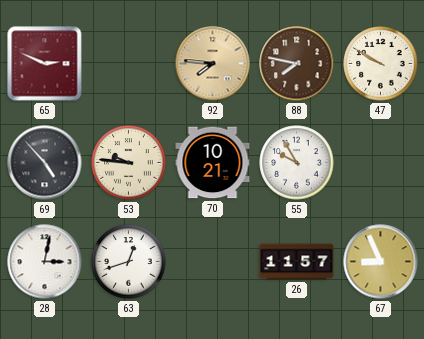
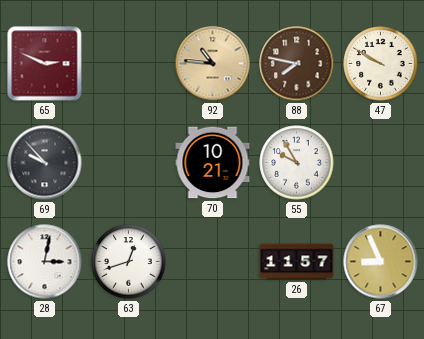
92: 7:46 -> 10:46 (213, 64)
69: 4:53 -> 9:53 (45, 163)
53: 9:46 -> none (129, 163)
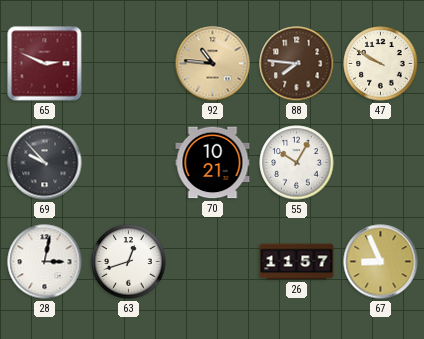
88: 7:47 -> 7:46 (297, 64)
55: 9:55 -> 10:05 (297, 163)
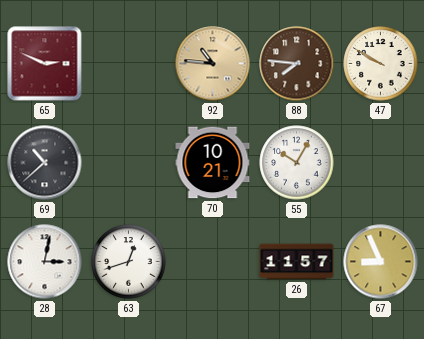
69: 9:53 -> 10:38 (45, 163)
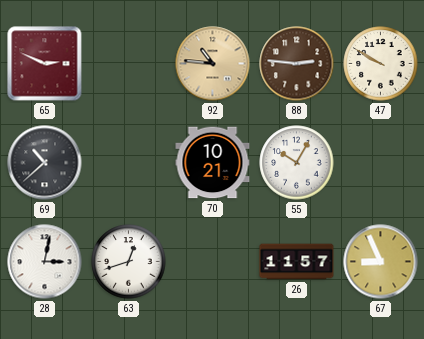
88: 7:46 -> 2:46 (297, 64)
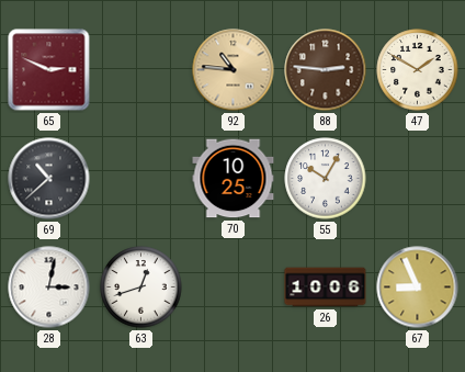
47: 9:50 -> 1:50 (418, 70)
70: 10:21 -> 10:25 (234, 179)
26: 11:57 -> 10:06 (326, 288)
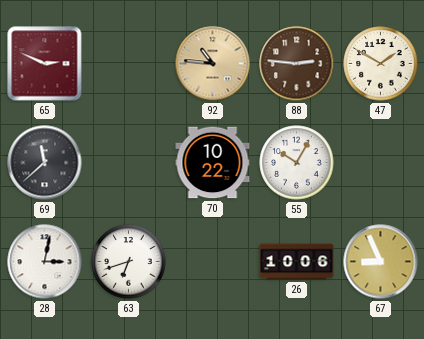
69: 10:38 -> 11:38 (45, 163)
70: 10:25 -> 10:22 (213, 163)
63: 12:42 -> 6:42 (129, 262)
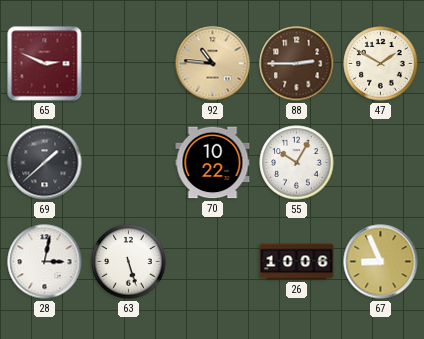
88: 2:46 -> 2:45 (297, 64)
69: 11:38 -> 1:38 (45, 163)
63: 6:42 -> 5:27 (129, 262)
